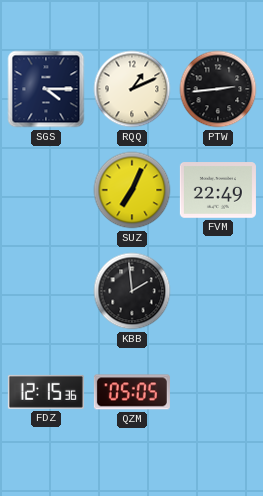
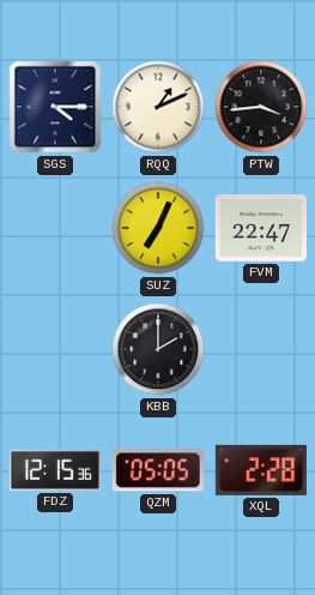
PTW: 2:44 -> 3:44 (261, 107)
FVM: 22:49 -> 22:47 (261, 228)
KBB: 1:59 -> 2:00 (158, 349)
XQL: none -> 2:28 (261, 470)
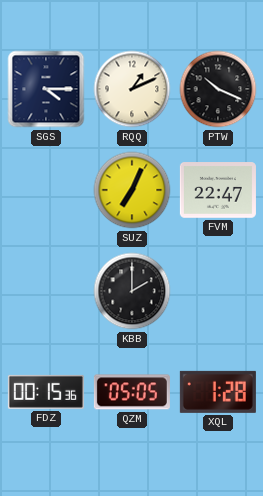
PTW: 3:44 -> 10:19 (218, 89)
FDZ: 12:15 -> 00:15 (46, 392)
XQL: 2:28 -> 1:28 (218, 392)
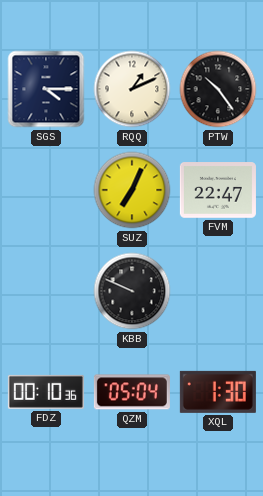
PTW: 10:19 -> 10:24 (218, 89)
KBB: 2:00 -> 9:49 (132, 291)
FDZ: 00:15 -> 00:10 (46, 392)
QZM: 05:05 -> 05:04 (132, 392)
XQL: 1:28 -> 1:30 (218, 392)
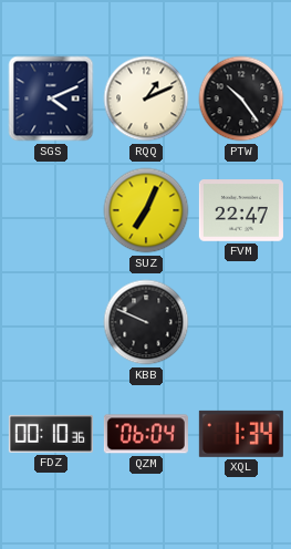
SGS: 4:15 -> 4:11 (51, 99)
QZM: 05:04 -> 06:04 (146, 434)
XQL: 1:30 -> 1:34 (241, 434)
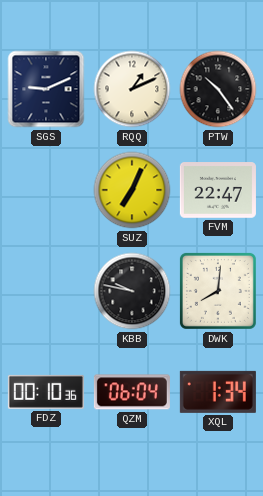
SGS: 4:11 -> 9:11 (46, 89)
KBB: 9:49 -> 9:47 (132, 291)
DWK: none -> 8:01 (218, 291)
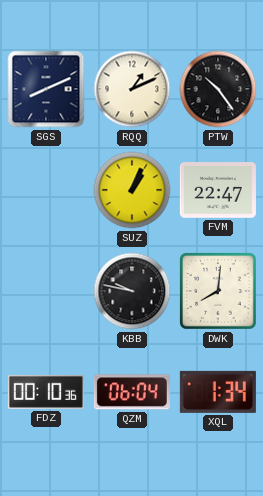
SGS: 9:11 -> 8:11 (46, 89)
SUZ: 7:04 -> 1:04 (132, 190)
